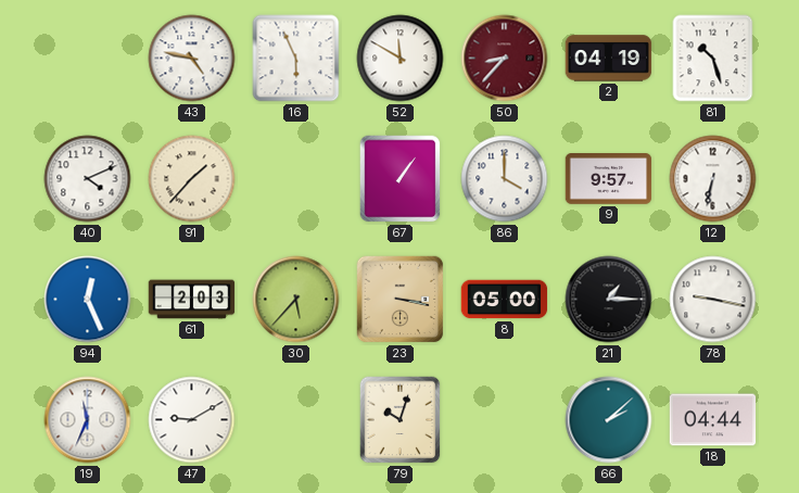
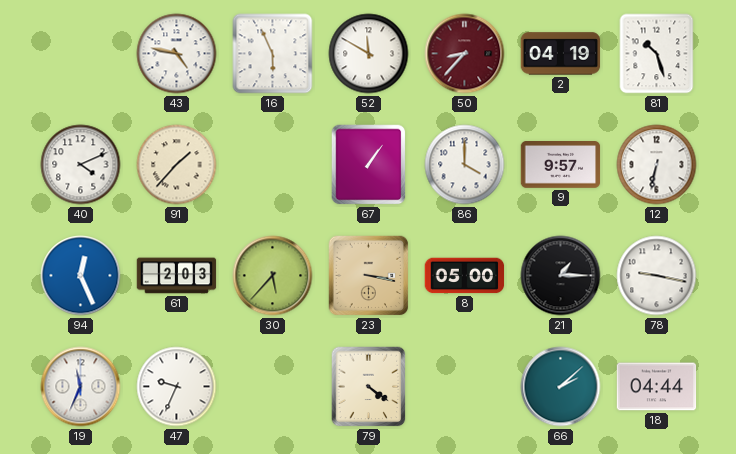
47: 9:10 -> 9:34 (177, 387)
79: 10:03 -> 4:21 (369, 387)
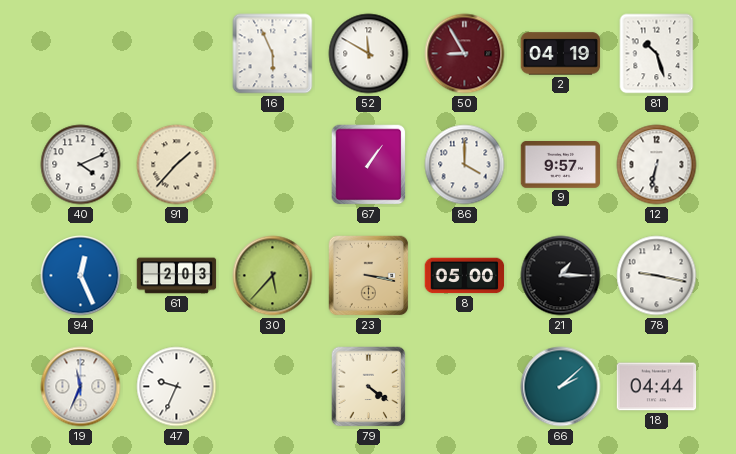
43: 4:47 -> none (177, 54)
50: 8:37 -> 8:55 (465, 54)
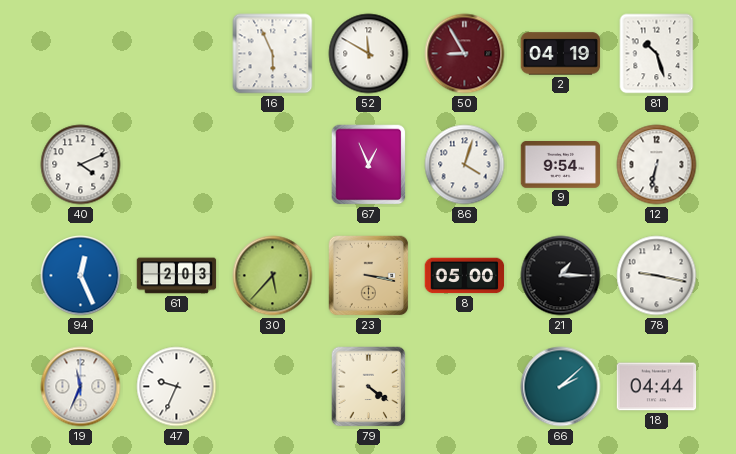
91: 1:37 -> none (177, 165)
67: 1:06 -> 12:56 (369, 165)
86: 4:00 -> 4:03 (465, 165)
9: 9:57 -> 9:54 (561, 165)
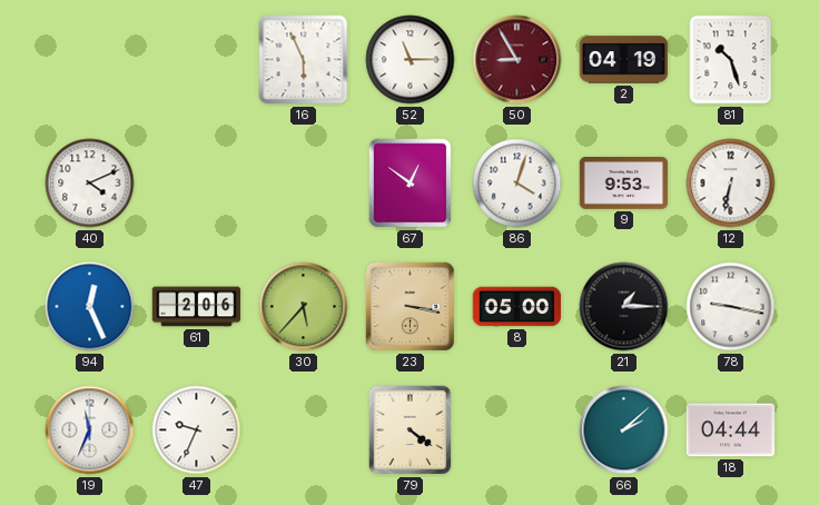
52: 11:50 -> 11:15 (411, 60)
67: 12:56 -> 12:51 (411, 184)
9: 9:54 -> 9:53 (624, 184)
61: 2:03 -> 2:06 (197, 307)
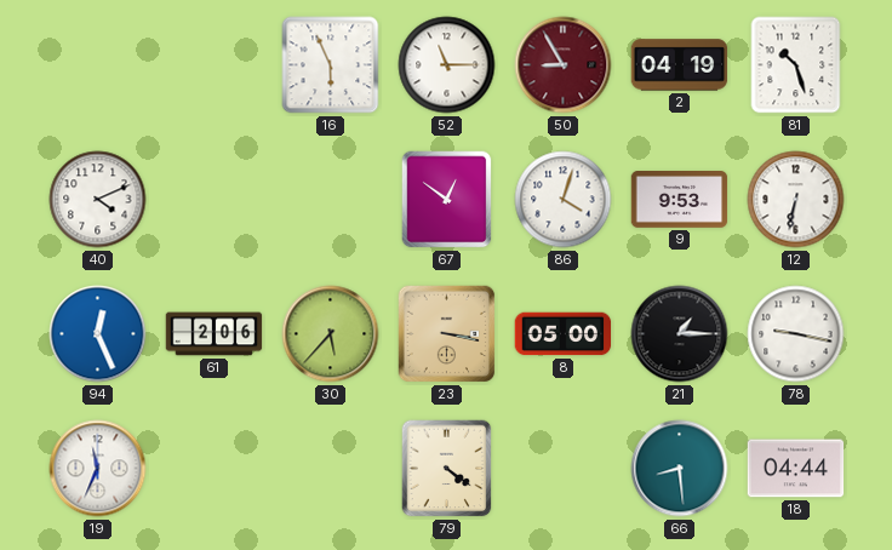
47: 9:34 -> none (197, 430)
66: 2:08 -> 8:29 (680, 469)
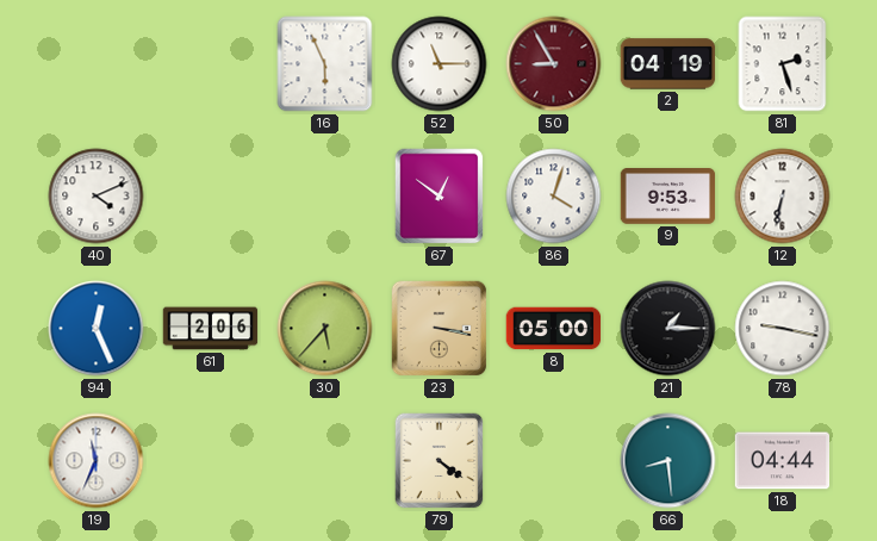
81: 10:27 -> 2:27 (783, 64)
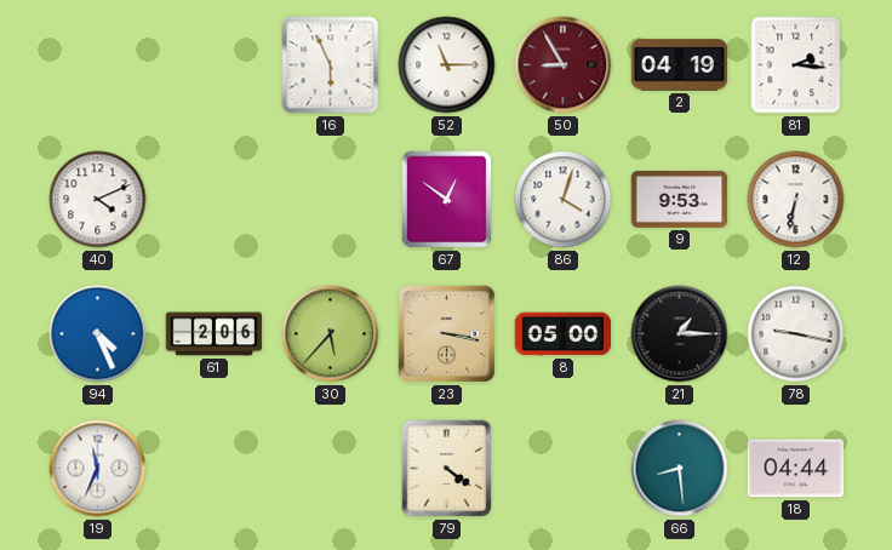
81: 2:27 -> 2:16 (796, 65)
94: 12:26 -> 4:26 (98, 334)
